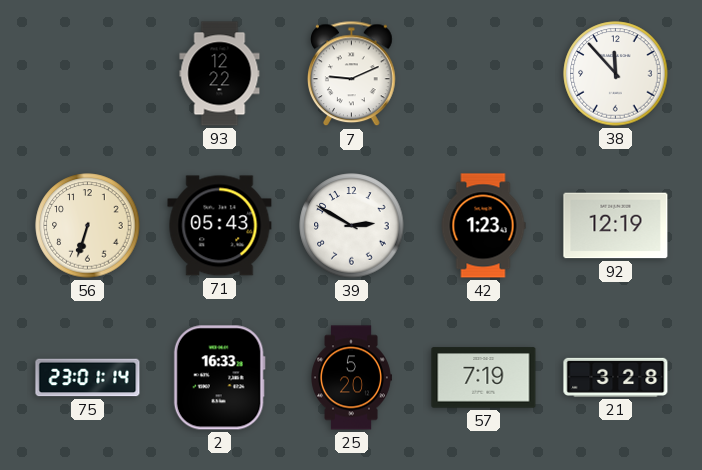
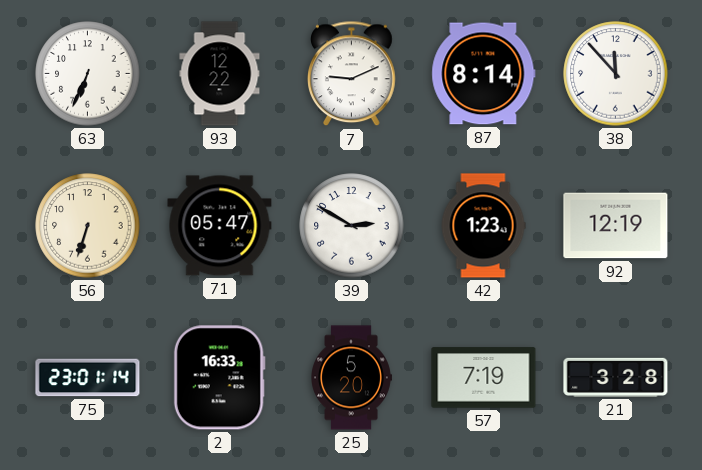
63: none -> 6:34 (88, 74)
87: none -> 8:14 (484, 74)
71: 05:43 -> 05:47 (220, 226)
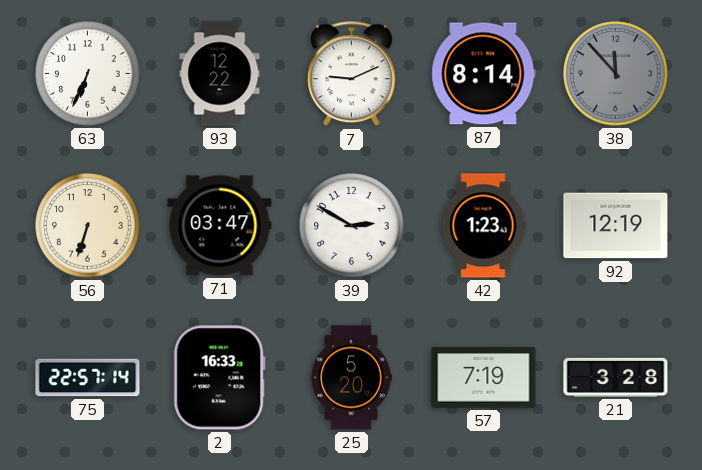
38 dial: white -> grey (616, 74)
71: 05:47 -> 03:47 (220, 226)
75: 23:01 -> 22:57 (88, 378)
